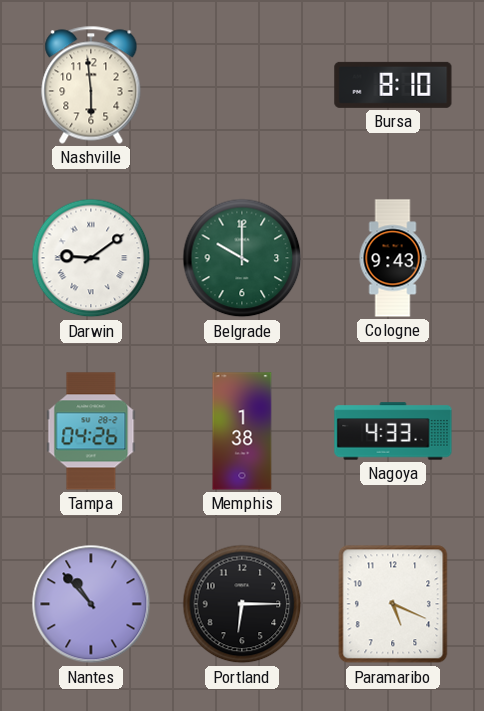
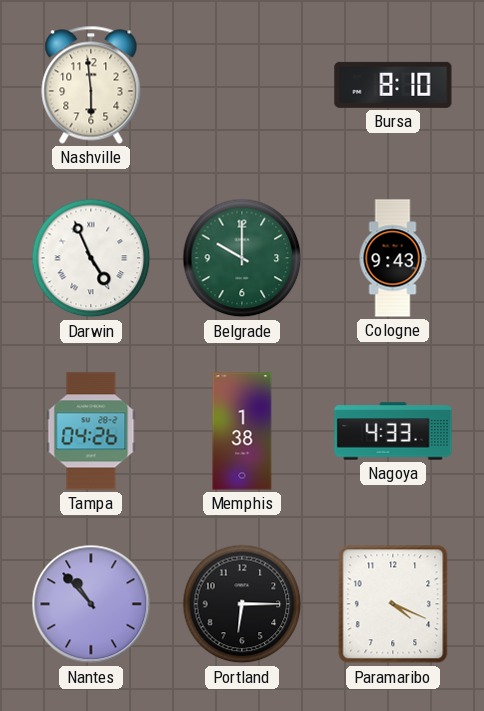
Darwin: 9:09 -> 4:56 (91, 258)
Paramaribo: 5:19 -> 4:19 (393, 604)
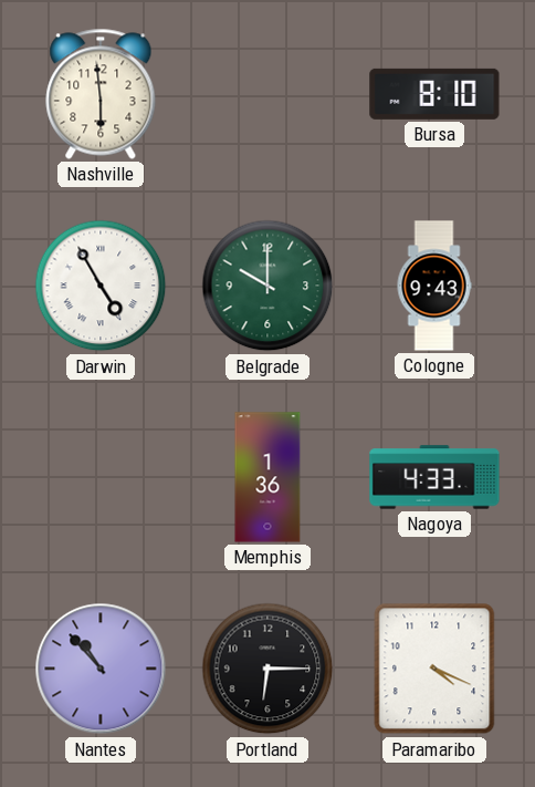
Darwin: 4:56 -> 4:55 (101, 286)
Tampa: 04:26 -> none (91, 431)
Memphis: 1:38 -> 1:36 (267, 477)
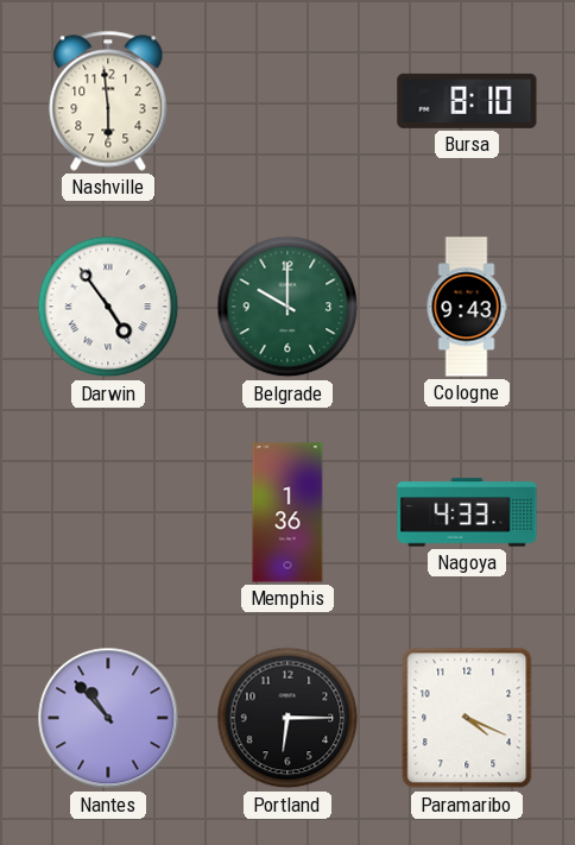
Darwin: 4:55 -> 4:54 (108, 307)
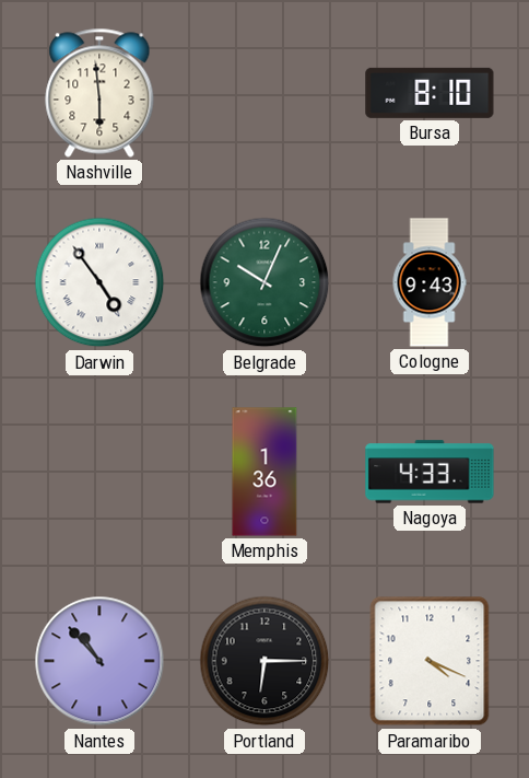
Belgrade: 10:00 -> 10:04 (264, 282)
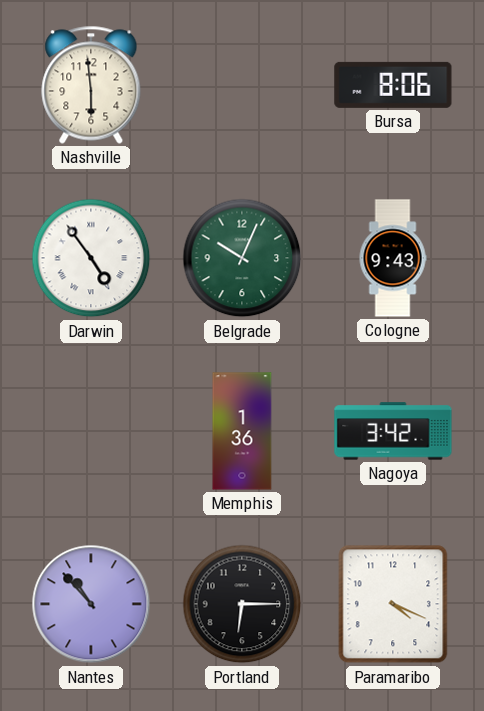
Bursa: 8:10 -> 8:06 (393, 85)
Nagoya: 4:33 -> 3:42 (393, 431)
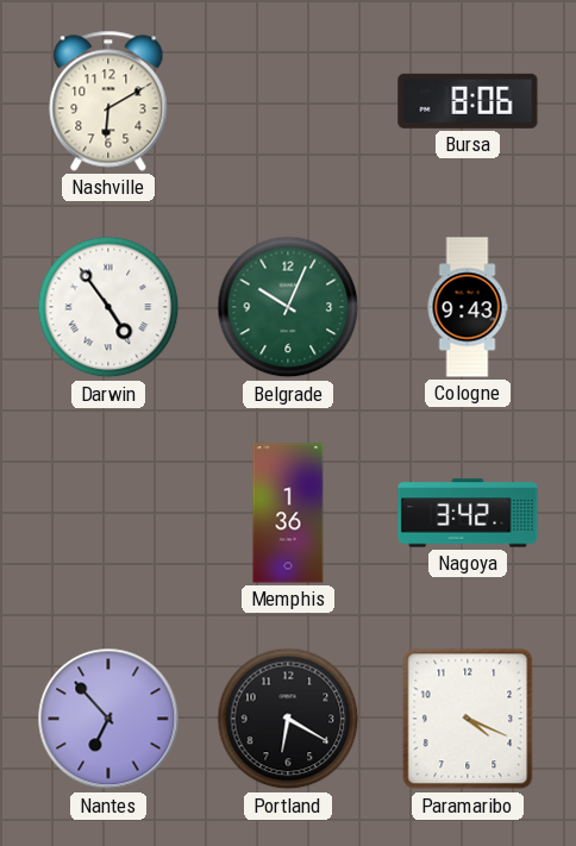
Nashville: 5:59 -> 6:10 (108, 101)
Nantes: 10:53 -> 6:53 (108, 719)
Portland: 6:15 -> 6:20 (288, 719)
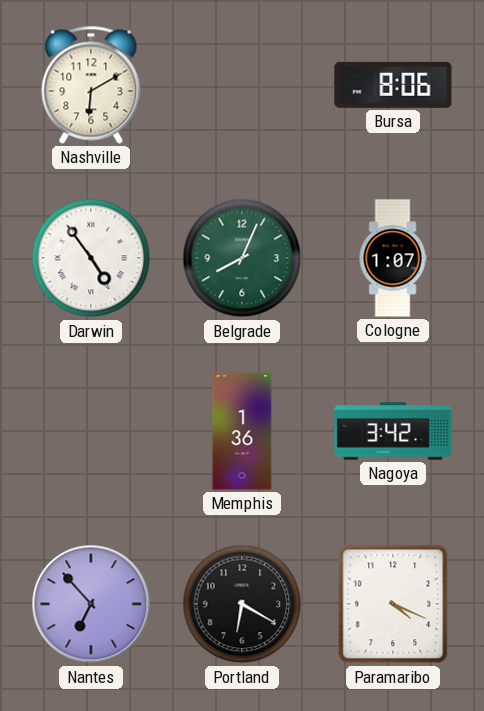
Belgrade: 10:04 -> 8:04 (242, 258)
Cologne: 9:43 -> 1:07 (393, 258)
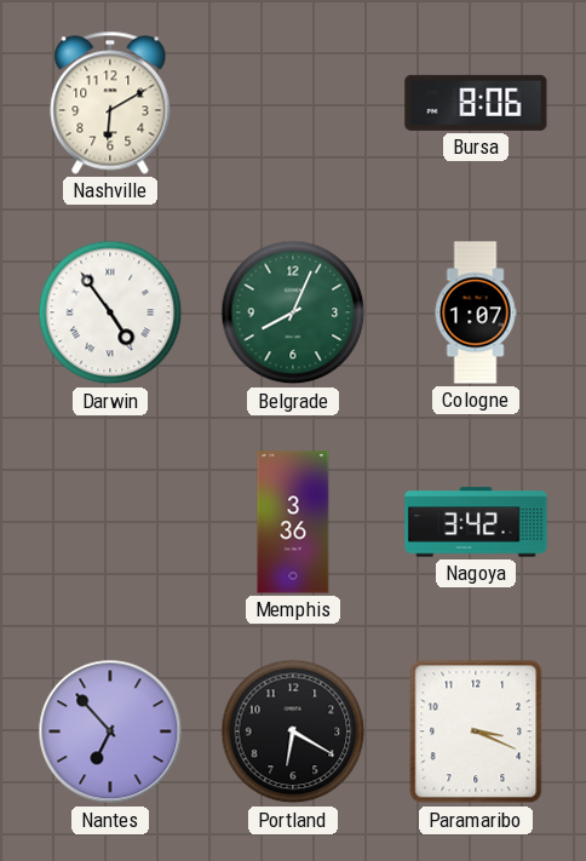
Memphis: 1:36 -> 3:36 (293, 522)
Paramaribo: 4:19 -> 3:19 (476, 731)
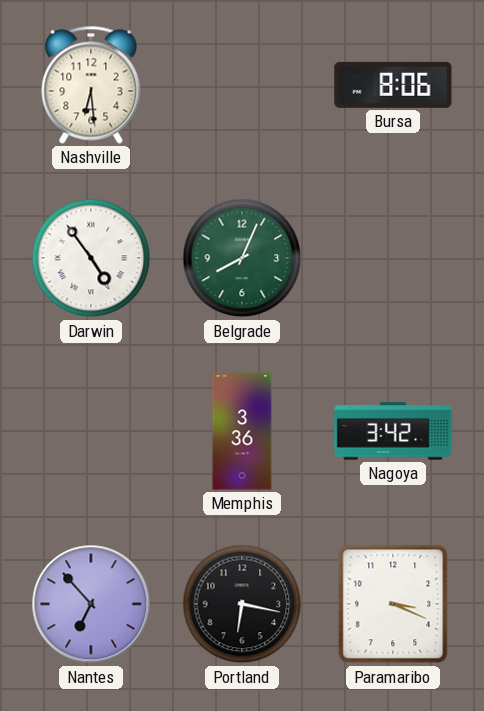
Nashville: 6:10 -> 6:29 (91, 85)
Cologne: 1:07 -> none (476, 312)
Portland: 6:20 -> 6:17 (242, 604)
